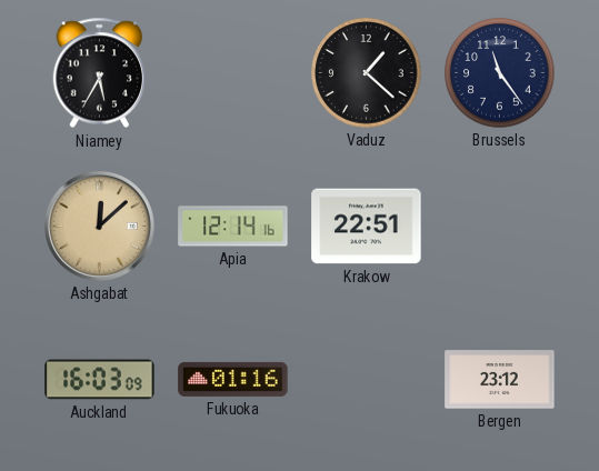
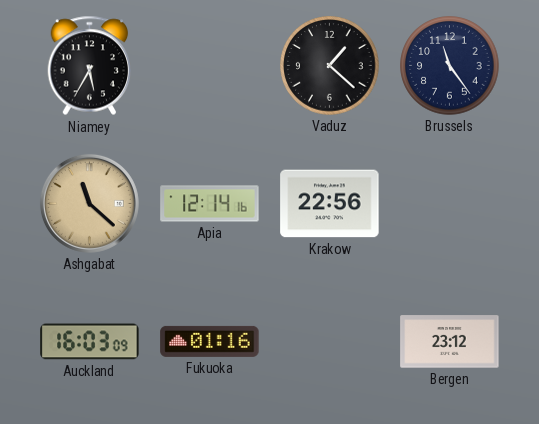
Ashgabat: 12:08 -> 11:22 (89, 203)
Krakow: 22:51 -> 22:56 (330, 204)
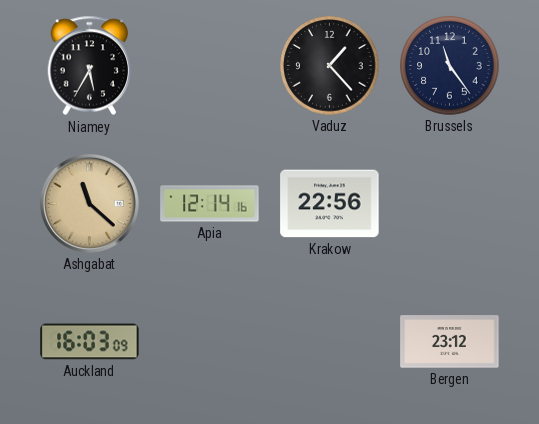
Vaduz: 1:22 -> 1:23 (330, 66)
Fukuoka: 01:16 -> none (210, 341)
